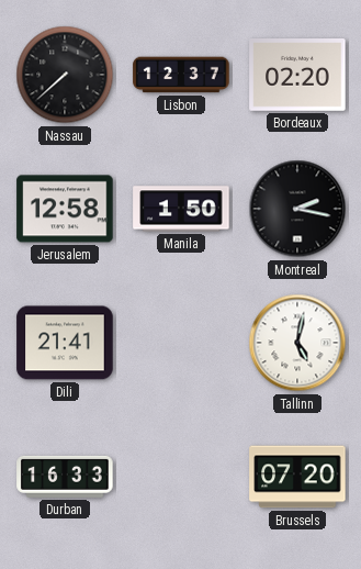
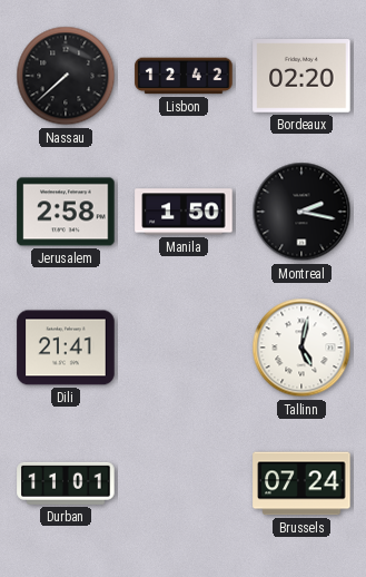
Lisbon: 12:37 -> 12:42 (184, 76)
Jerusalem: 12:58 -> 2:58 (66, 212)
Durban: 16:33 -> 11:01 (66, 483)
Brussels: 07:20 -> 07:24 (301, 483)
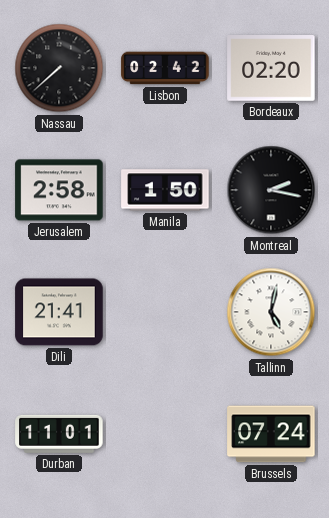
Lisbon: 12:42 -> 02:42 (165, 68)
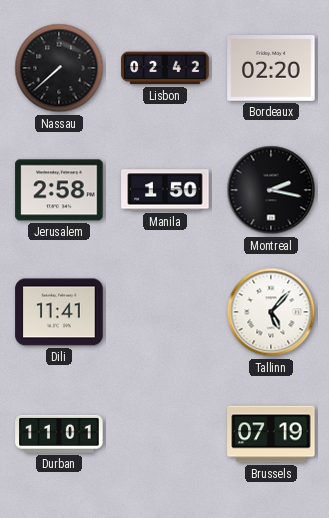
Dili: 21:41 -> 11:41 (59, 312)
Tallinn: 5:02 -> 5:07 (271, 312)
Brussels: 07:24 -> 07:19 (271, 434)
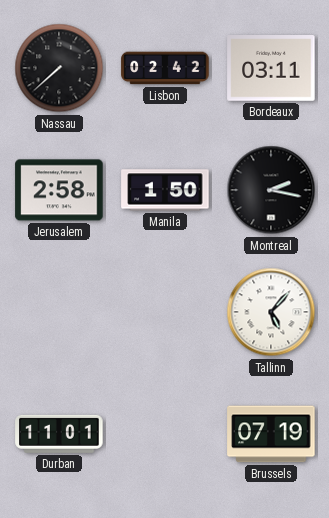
Bordeaux: 02:20 -> 03:11 (271, 69)
Dili: 11:41 -> none (59, 312)
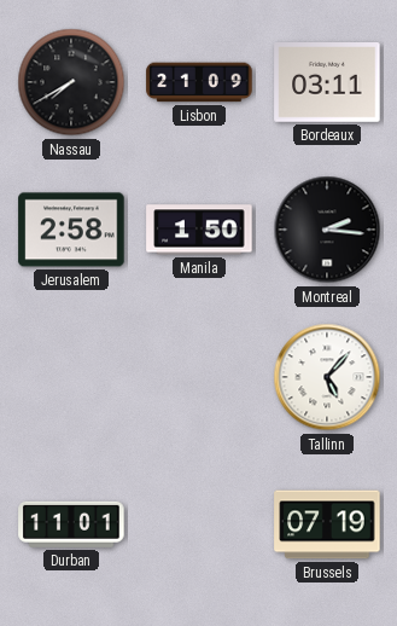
Nassau: 7:38 -> 7:40 (71, 82)
Lisbon: 02:42 -> 21:09 (199, 82)
Montreal: 2:17 -> 2:16 (327, 230)
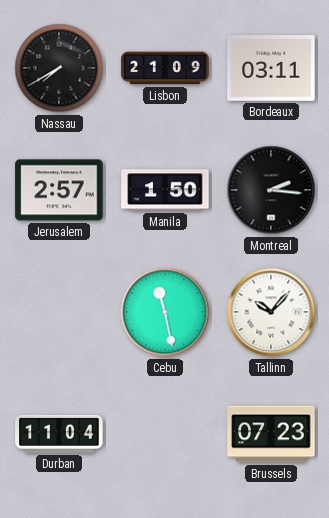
Jerusalem: 2:58 -> 2:57 (59, 190)
Cebu: none -> 11:28 (165, 312)
Tallinn: 5:07 -> 10:07 (271, 312)
Durban: 11:01 -> 11:04 (59, 434)
Brussels: 07:19 -> 07:23 (271, 434)
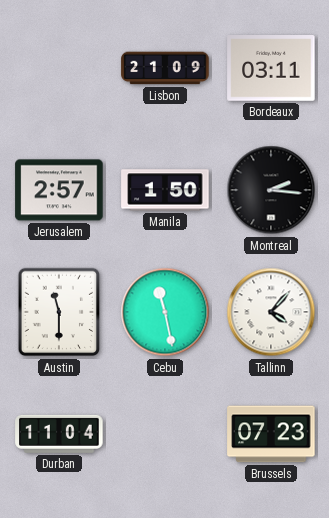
Nassau: 7:40 -> none (59, 68)
Austin: none -> 11:30 (59, 312)
Tallinn: 10:07 -> 4:07 (271, 312)
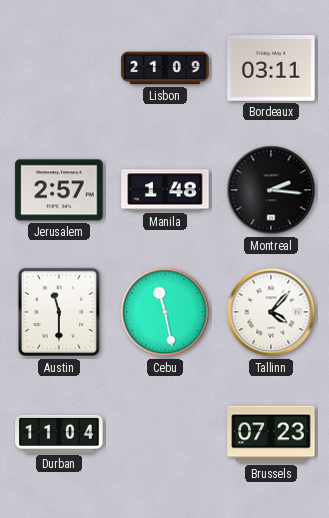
Manila: 1:50 -> 1:48 (165, 190)
